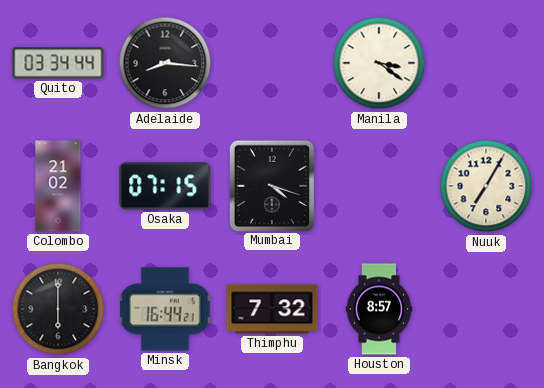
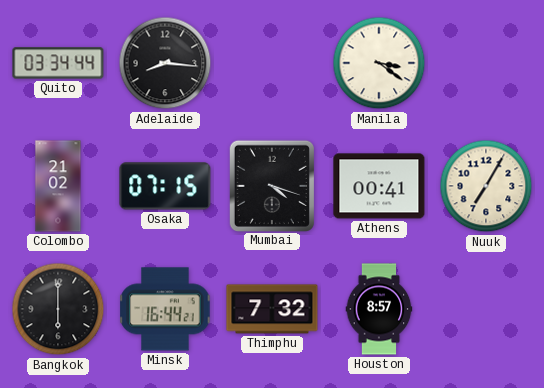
Athens: none -> 00:41 (379, 186)
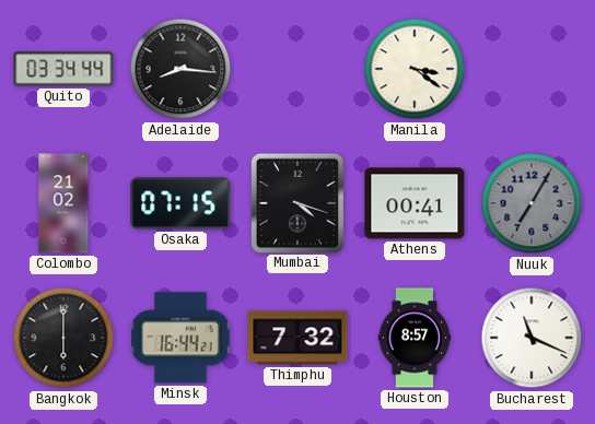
Nuuk dial: cream -> grey (532, 203)
Bucharest: none -> 11:19 (532, 338)
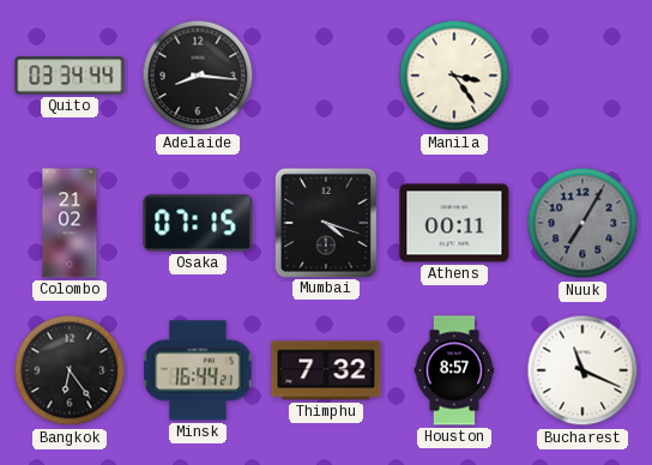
Manila: 3:21 -> 3:24 (454, 76)
Athens: 00:41 -> 00:11 (454, 223)
Bangkok: 6:00 -> 6:24 (70, 370)
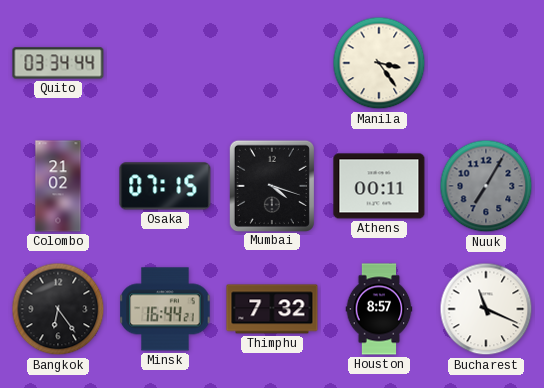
Adelaide: 8:16 -> none (198, 76)
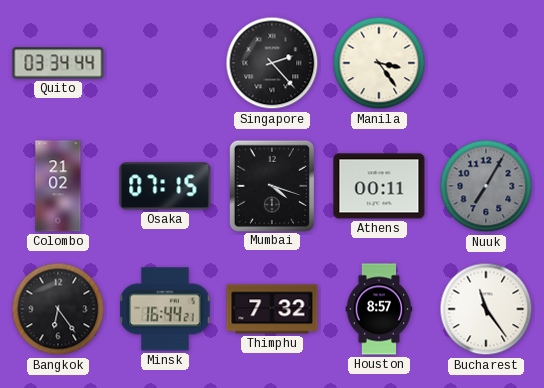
Singapore: none -> 2:23 (272, 63)
Bucharest: 11:19 -> 11:24 (486, 309)
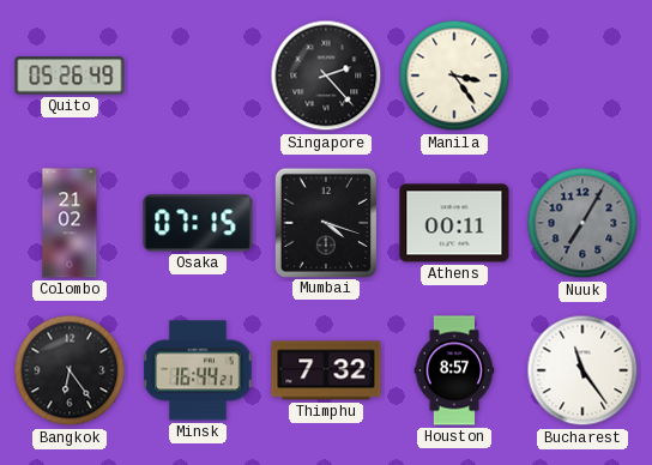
Quito: 03:34 -> 05:26 (70, 76)
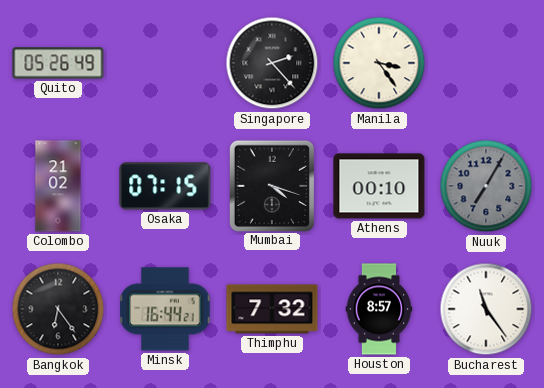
Athens: 00:11 -> 00:10 (379, 186)
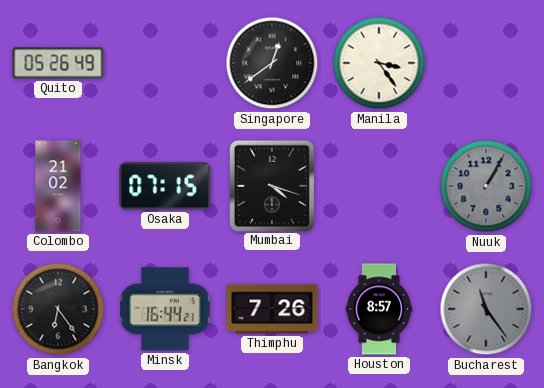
Singapore: 2:23 -> 12:39 (272, 63)
Athens: 00:10 -> none (379, 186)
Nuuk: 7:05 -> 1:05 (486, 186)
Thimphu: 7:32 -> 7:26 (272, 309)
Bucharest dial: white -> grey (486, 309)
